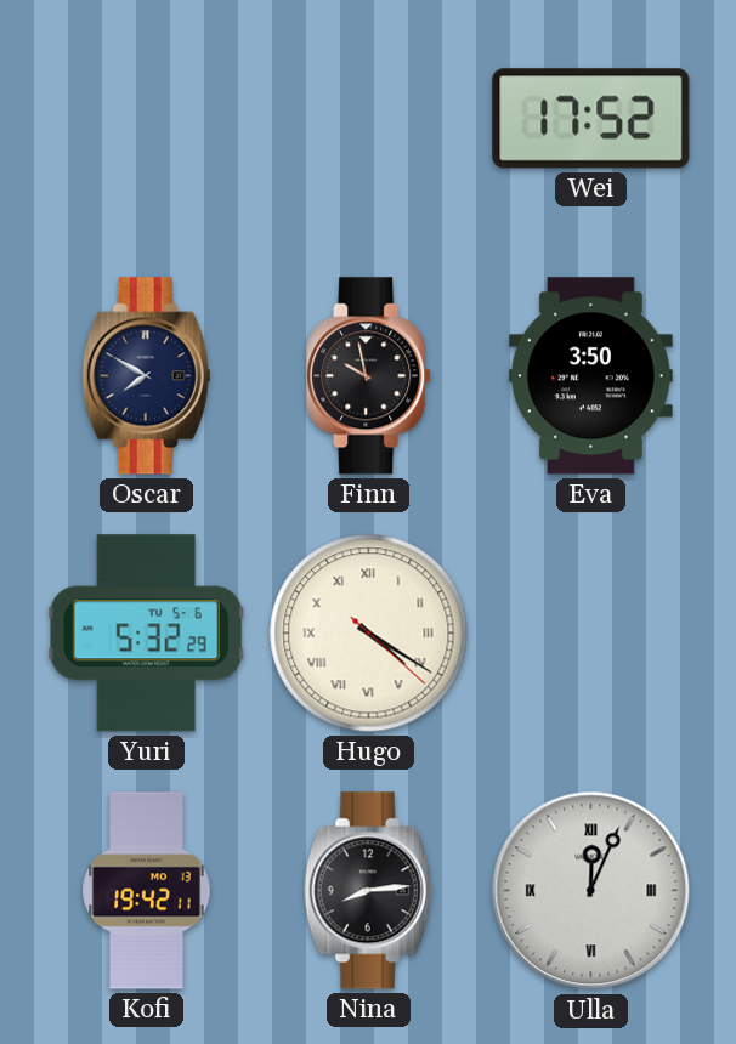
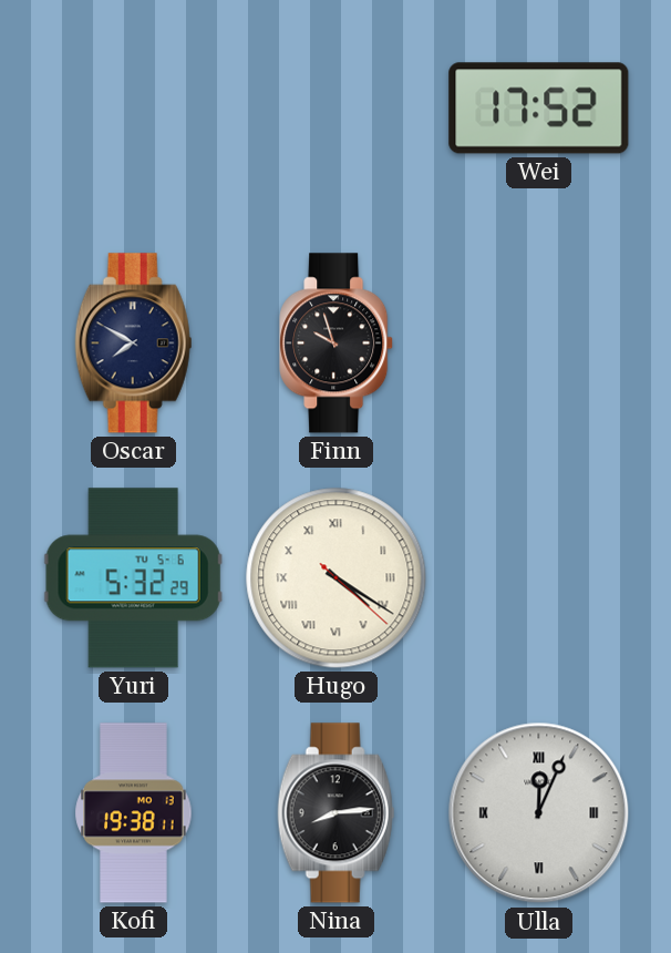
Finn: 9:58 -> 9:57 (337, 344)
Eva: 3:50 -> none (590, 376)
Kofi: 19:42 -> 19:38 (134, 813)
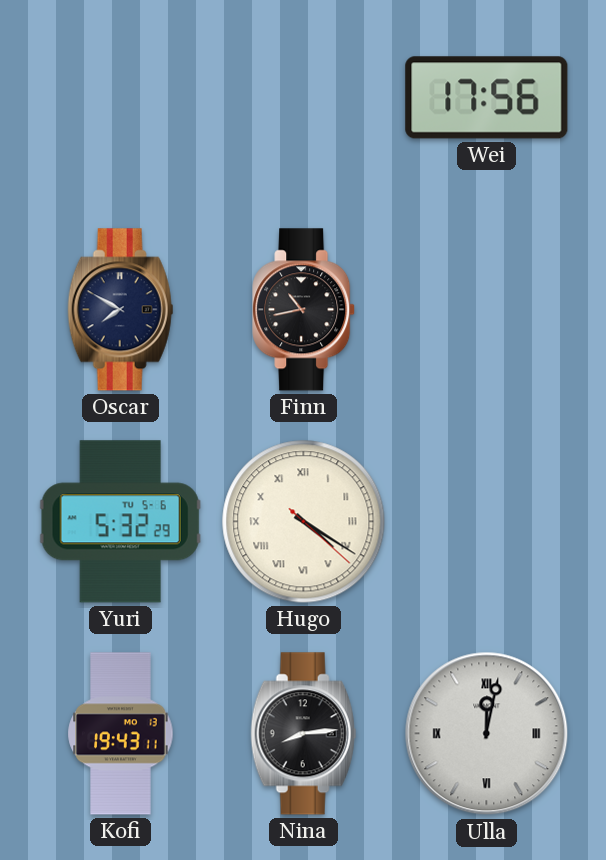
Wei: 17:52 -> 17:56 (487, 98)
Finn: 9:57 -> 10:43 (304, 310)
Kofi: 19:38 -> 19:43 (121, 734)
Ulla: 12:04 -> 12:02 (487, 734)
